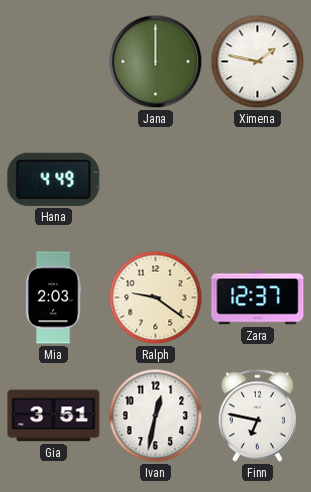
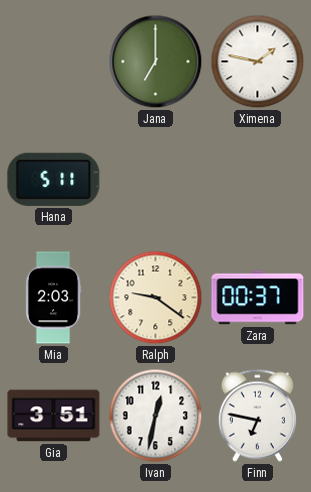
Jana: 12:00 -> 7:00 (156, 62)
Hana: 4:49 -> 5:11 (54, 179)
Zara: 12:37 -> 00:37 (258, 298)
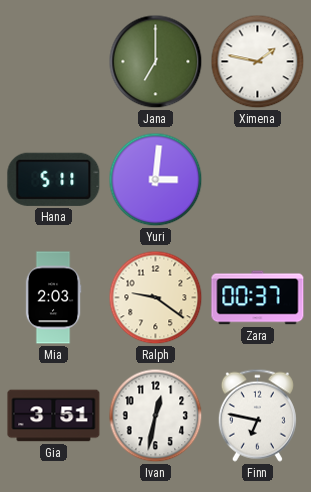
Yuri: none -> 3:01 (156, 180)
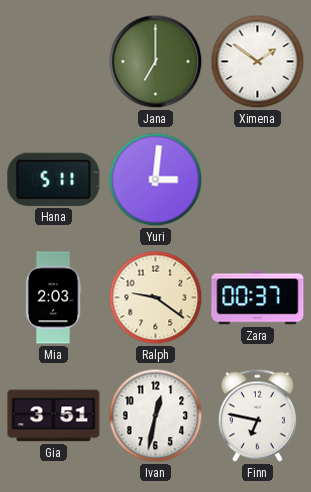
Ximena: 1:47 -> 1:51 (258, 62)
